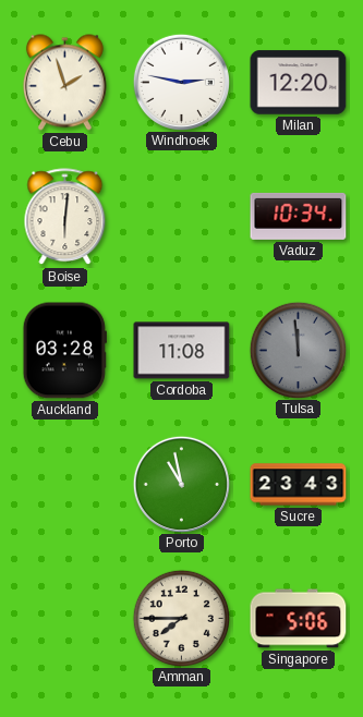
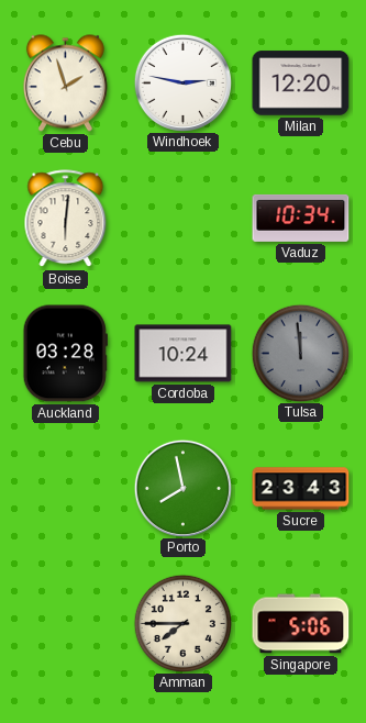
Cordoba: 11:08 -> 10:24 (184, 354)
Porto: 10:58 -> 7:58 (182, 488)
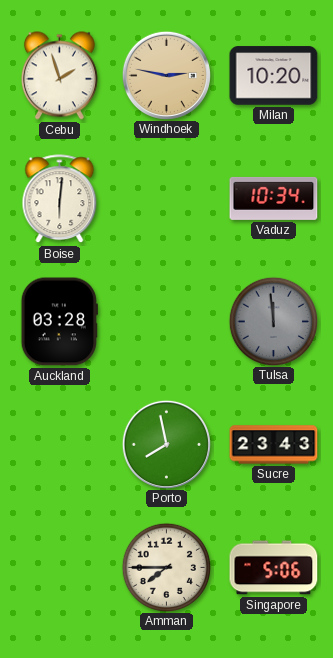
Windhoek dial: white -> champagne (166, 75)
Milan: 12:20 -> 10:20 (274, 76)
Cordoba: 10:24 -> none (184, 354)
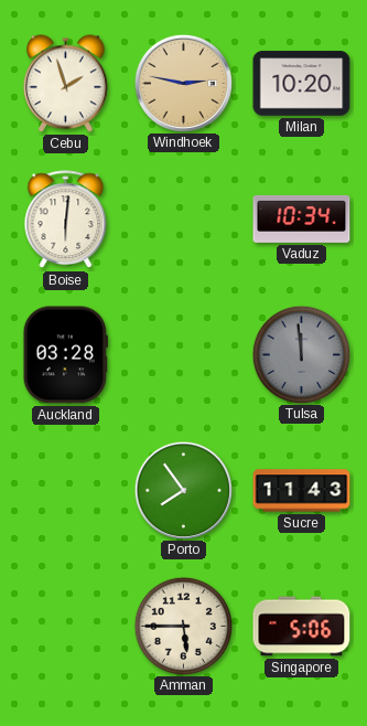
Porto: 7:58 -> 7:54 (183, 490)
Sucre: 23:43 -> 11:43 (302, 491)
Amman: 7:45 -> 5:45 (183, 626)
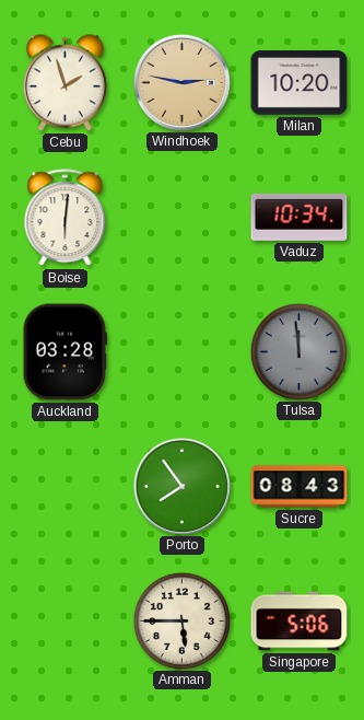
Sucre: 11:43 -> 08:43 (300, 487)
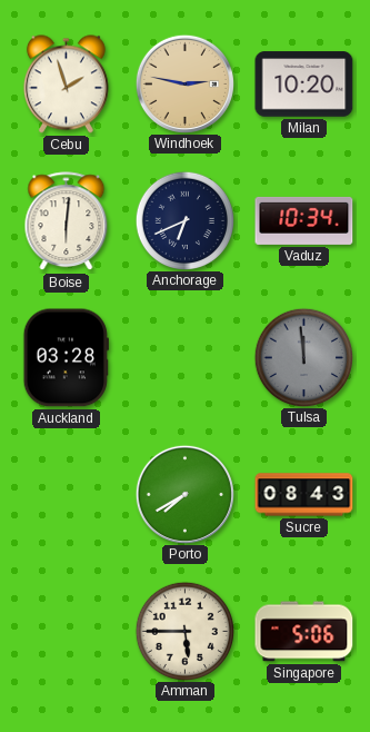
Anchorage: none -> 6:41 (184, 220)
Porto: 7:54 -> 7:40 (184, 494)
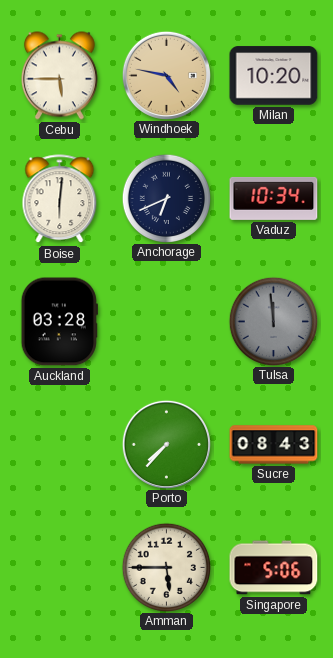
Cebu: 1:57 -> 5:45 (59, 76)
Windhoek: 2:47 -> 4:47 (166, 75)
Porto: 7:40 -> 7:37 (166, 444)
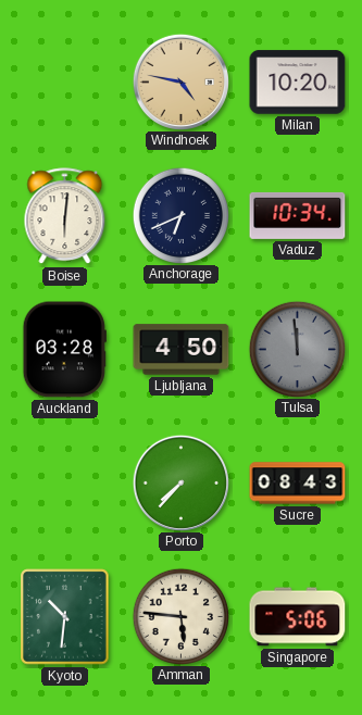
Cebu: 5:45 -> none (59, 76)
Ljubljana: none -> 4:50 (182, 350)
Kyoto: none -> 10:31 (65, 617)
Amman: 5:45 -> 5:46 (180, 616)
